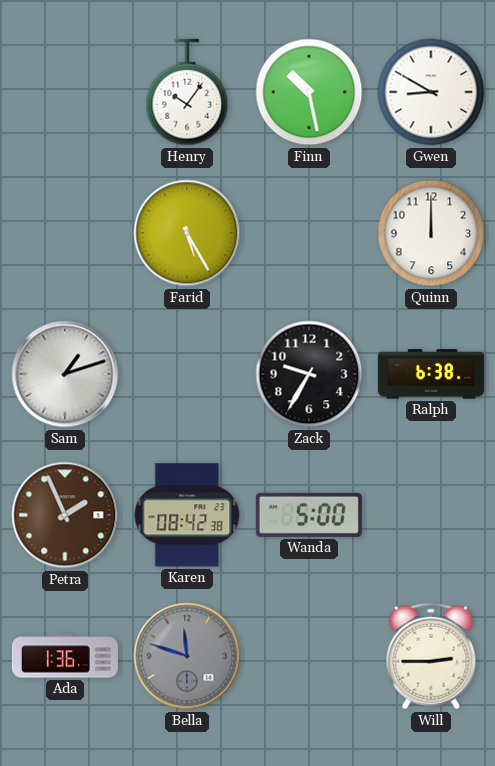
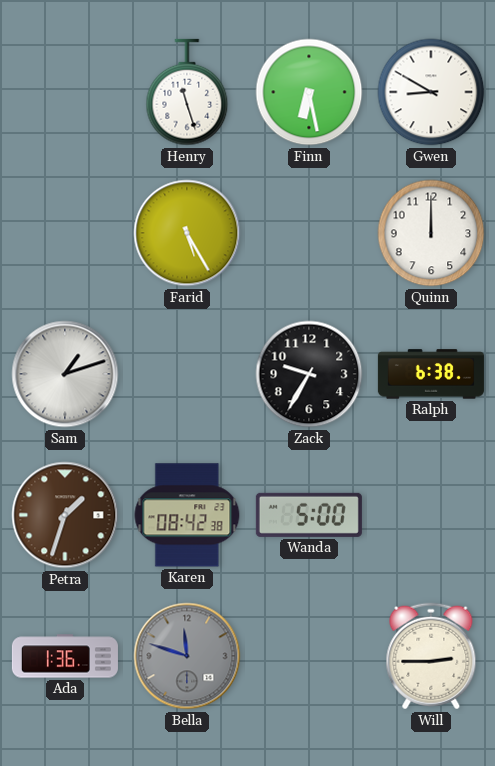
Henry: 10:06 -> 11:27 (187, 92)
Finn: 10:28 -> 6:28 (309, 92)
Petra: 1:56 -> 1:33 (65, 515)
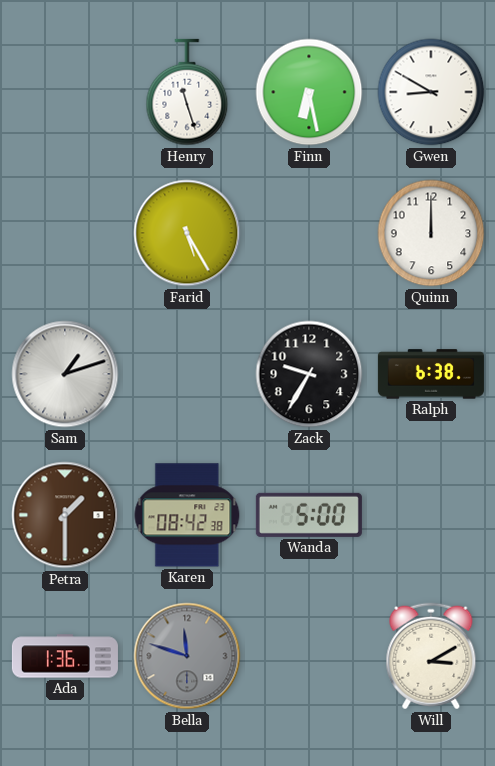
Petra: 1:33 -> 1:30 (65, 515)
Will: 2:45 -> 3:10 (431, 656)
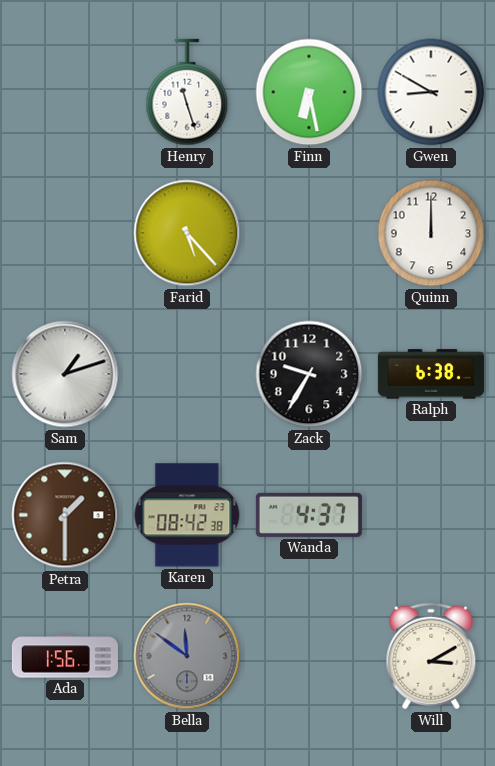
Farid: 5:25 -> 5:23 (187, 233)
Wanda: 5:00 -> 4:37 (309, 515)
Ada: 1:36 -> 1:56 (65, 656)
Bella: 11:48 -> 11:51 (187, 656)
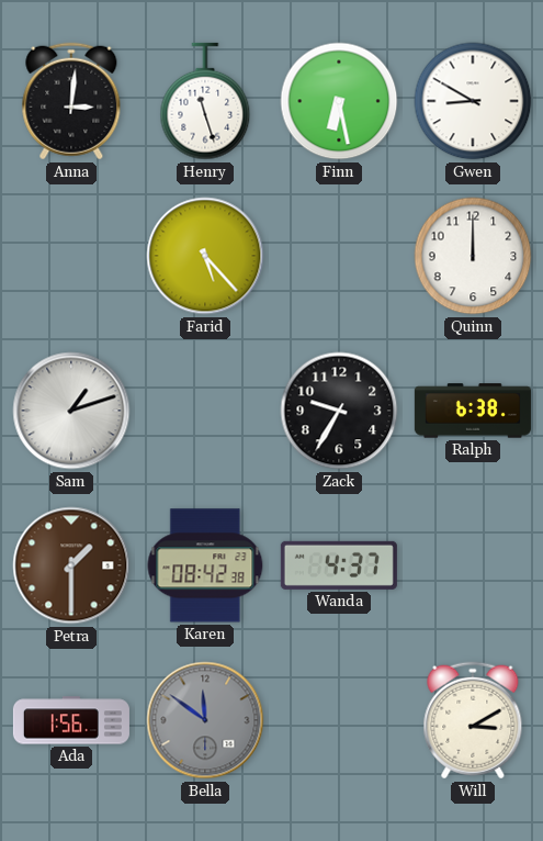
Anna: none -> 3:01 (71, 101)
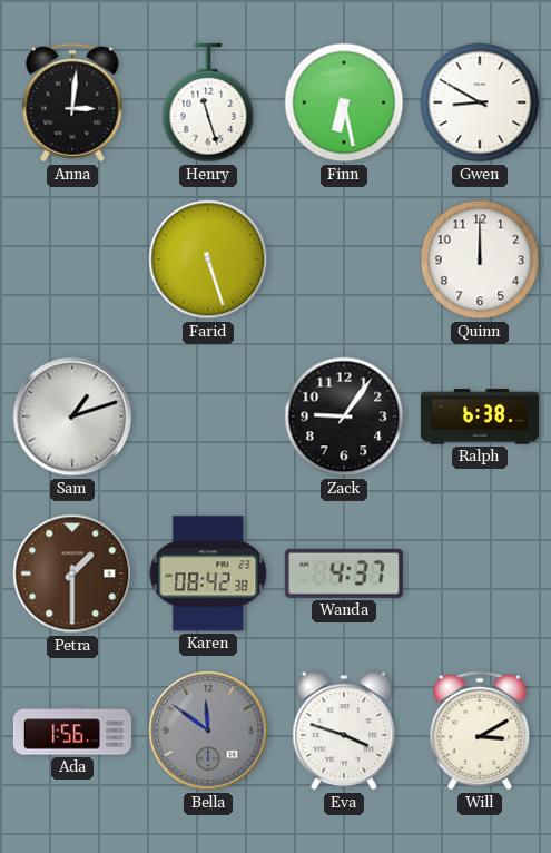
Farid: 5:23 -> 5:27 (208, 259)
Zack: 9:35 -> 9:06 (344, 416)
Eva: none -> 3:48 (344, 731)
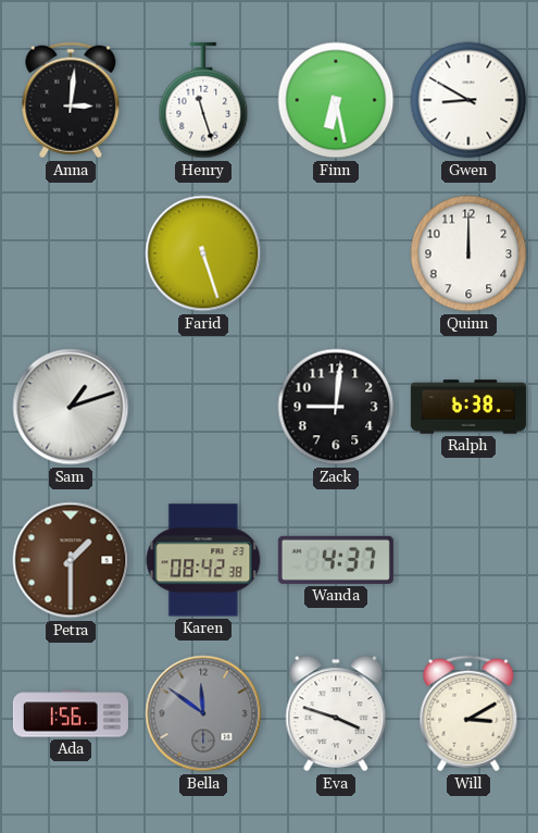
Zack: 9:06 -> 9:01 (336, 407)
